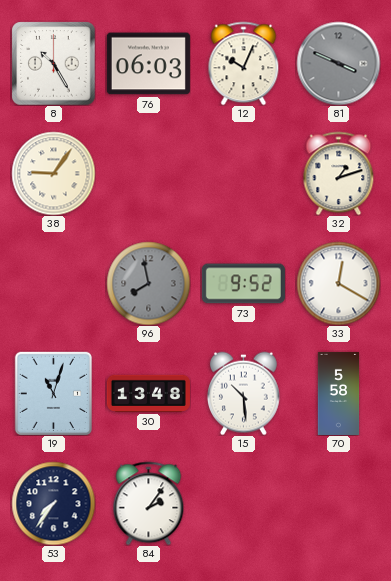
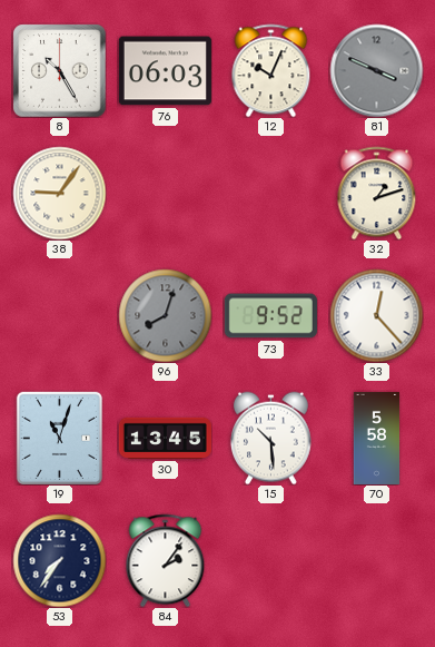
96: 7:58 -> 8:03 (165, 315)
33: 12:20 -> 12:23 (376, 315)
30: 13:48 -> 13:45 (165, 438)
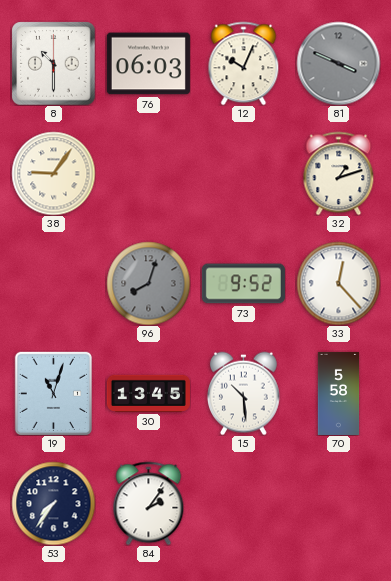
8: 10:25 -> 10:30 (53, 63)
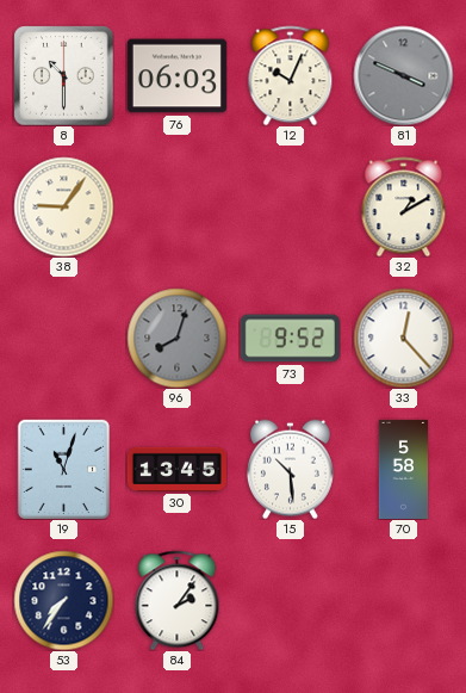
32: 1:12 -> 1:10 (404, 206)
